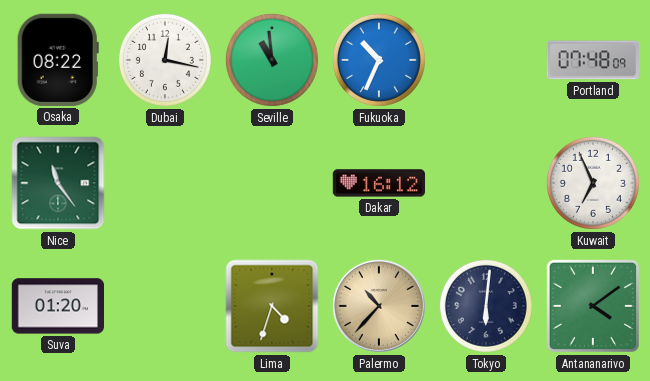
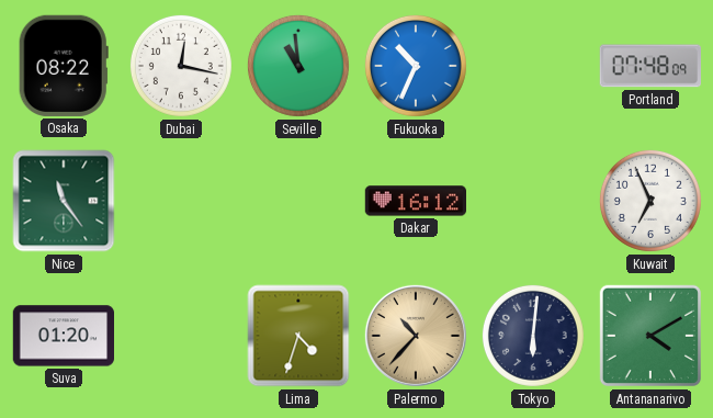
Antananarivo: 4:09 -> 4:10 (650, 336)
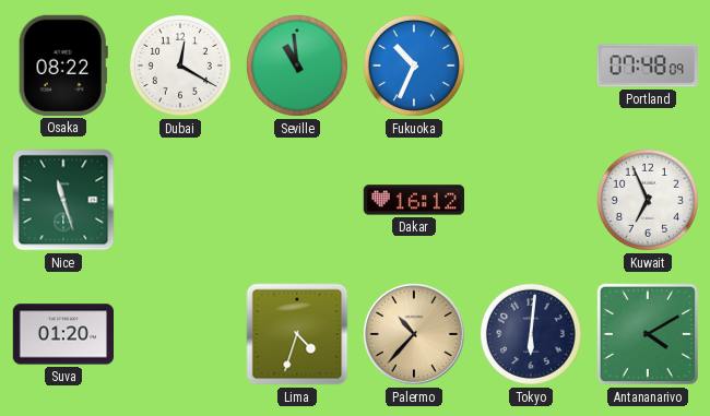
Dubai: 12:17 -> 12:20 (180, 66)
Nice: 11:24 -> 11:27 (63, 200)
